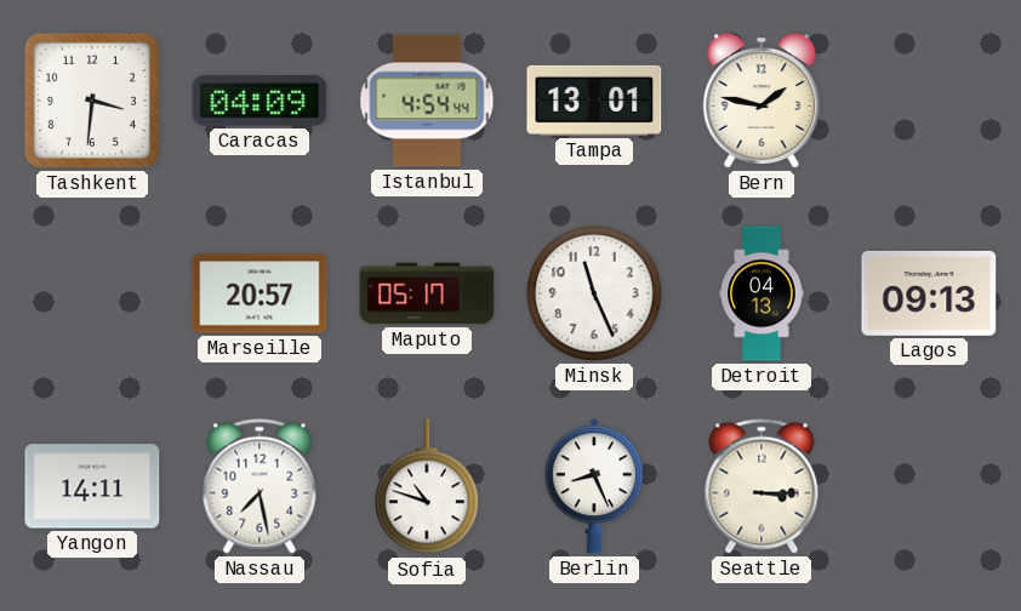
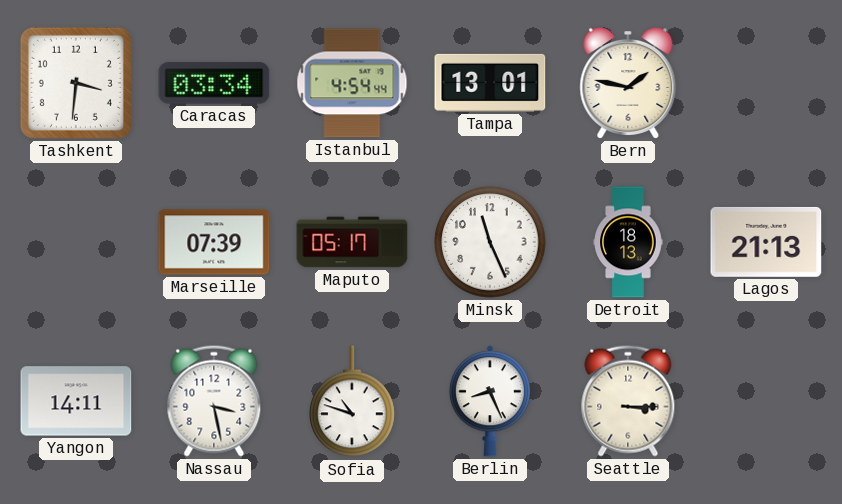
Caracas: 04:09 -> 03:34 (214, 83)
Marseille: 20:57 -> 07:39 (214, 242)
Detroit: 04:13 -> 18:13 (628, 242)
Lagos: 09:13 -> 21:13 (766, 242)
Nassau: 7:28 -> 3:28 (214, 401)
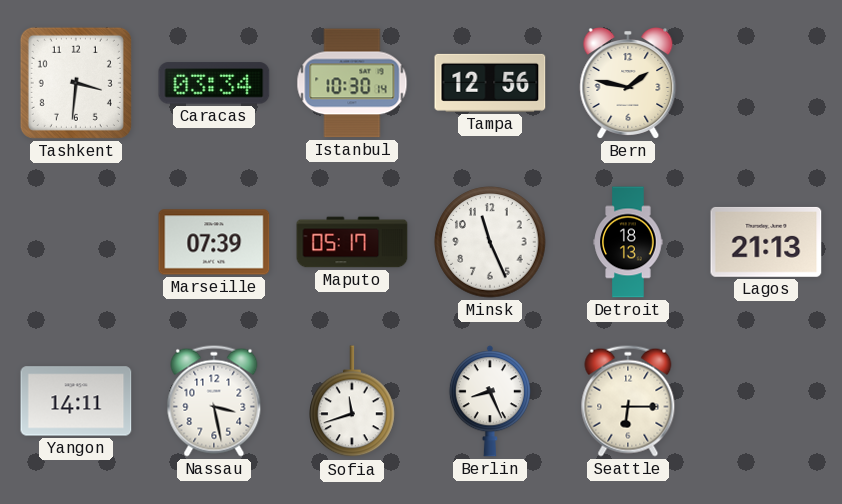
Istanbul: 4:54 -> 10:30 (352, 83)
Tampa: 13:01 -> 12:56 (490, 83)
Sofia: 10:48 -> 11:42 (352, 402)
Seattle: 3:15 -> 6:15 (628, 401)
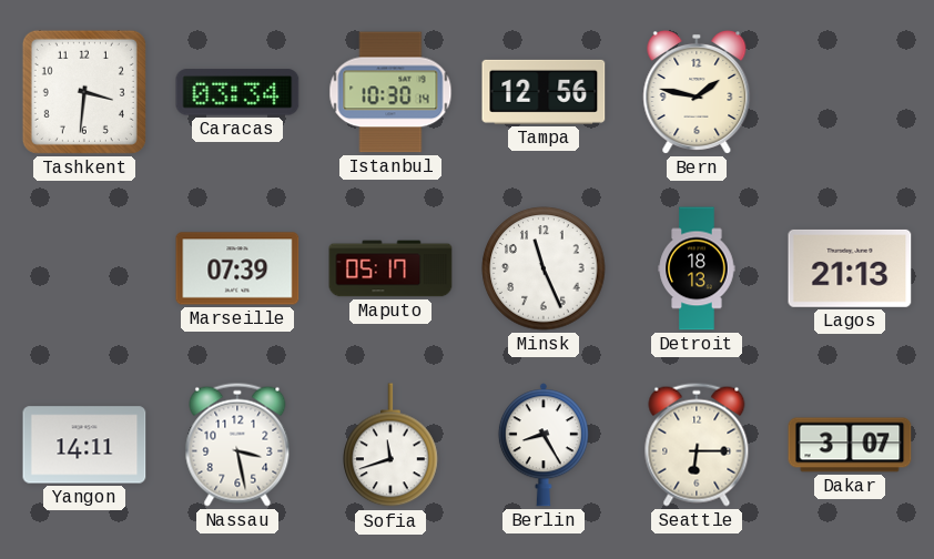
Berlin: 8:26 -> 8:25 (544, 445)
Dakar: none -> 3:07 (850, 445)
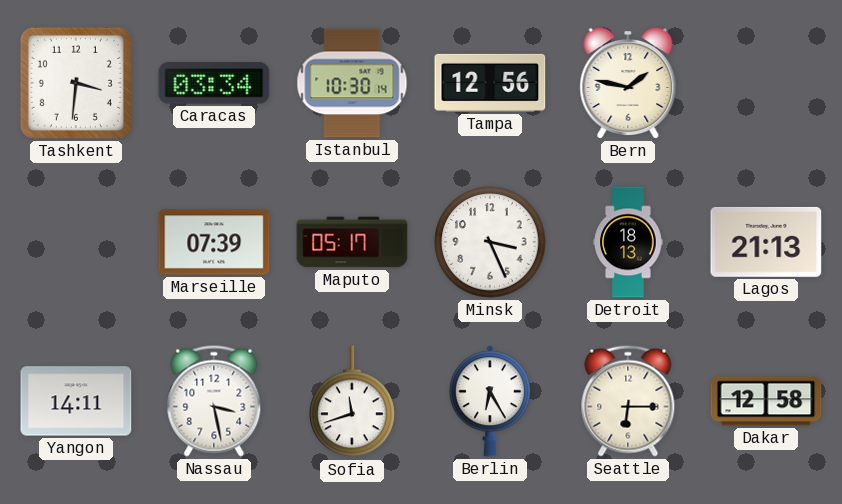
Minsk: 11:26 -> 3:26 (490, 242)
Berlin: 8:25 -> 6:25 (490, 401)
Dakar: 3:07 -> 12:58 (766, 401)
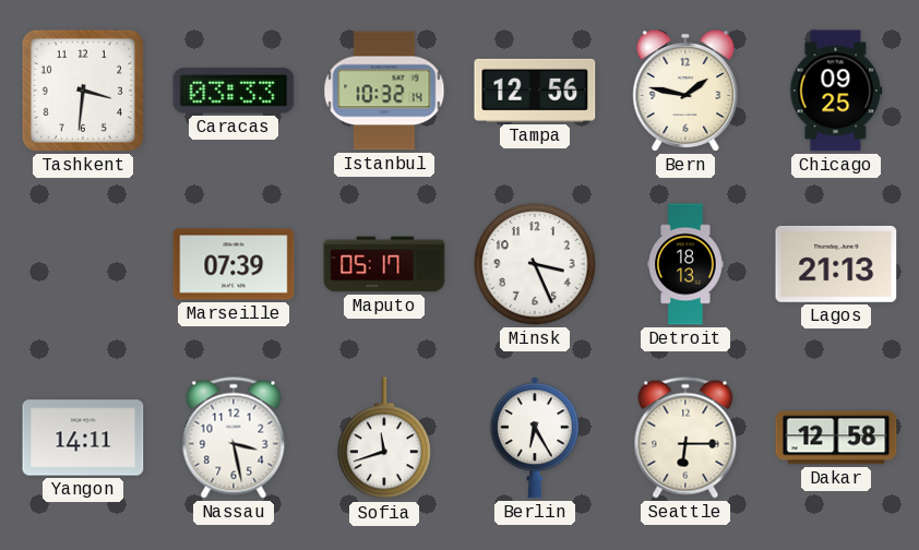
Caracas: 03:34 -> 03:33 (234, 91)
Istanbul: 10:30 -> 10:32 (384, 91)
Chicago: none -> 09:25 (836, 91)
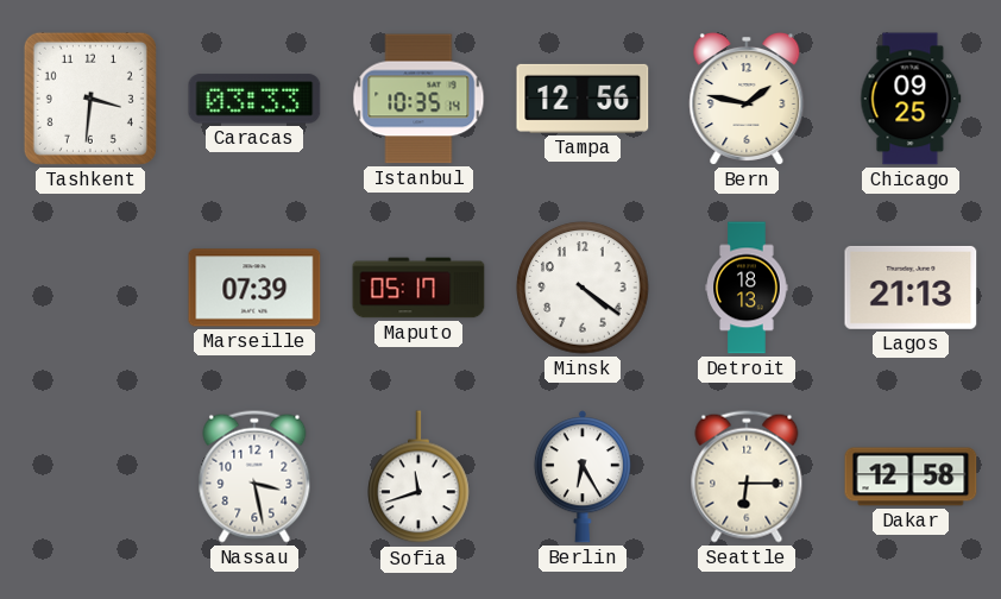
Istanbul: 10:32 -> 10:35 (418, 99)
Minsk: 3:26 -> 4:21 (583, 288)
Yangon: 14:11 -> none (83, 438)
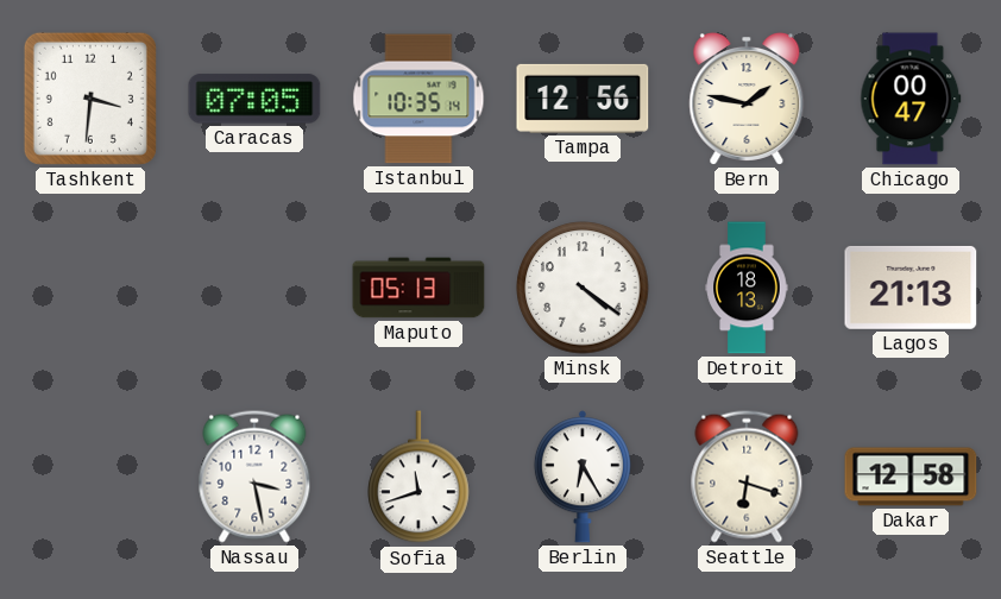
Caracas: 03:33 -> 07:05 (254, 99)
Chicago: 09:25 -> 00:47 (911, 99)
Marseille: 07:39 -> none (254, 288)
Maputo: 05:17 -> 05:13 (418, 288)
Seattle: 6:15 -> 6:18 (747, 477)
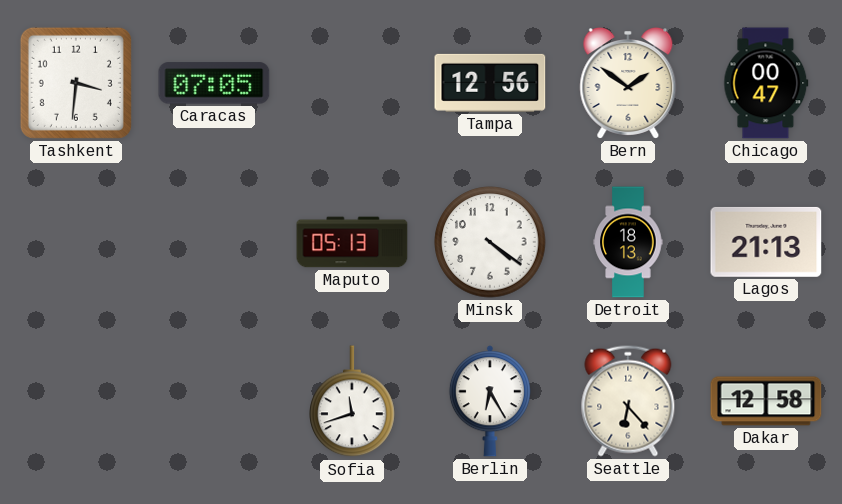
Istanbul: 10:35 -> none (418, 99)
Bern: 1:47 -> 1:51 (628, 84)
Nassau: 3:28 -> none (254, 477)
Seattle: 6:18 -> 6:23 (628, 401)
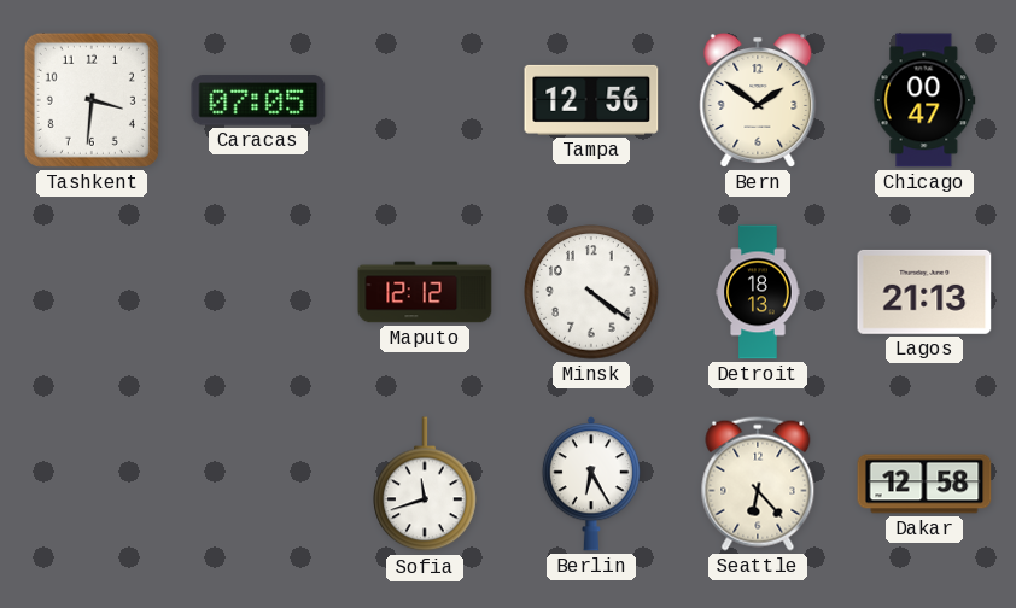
Maputo: 05:13 -> 12:12 (425, 292)
